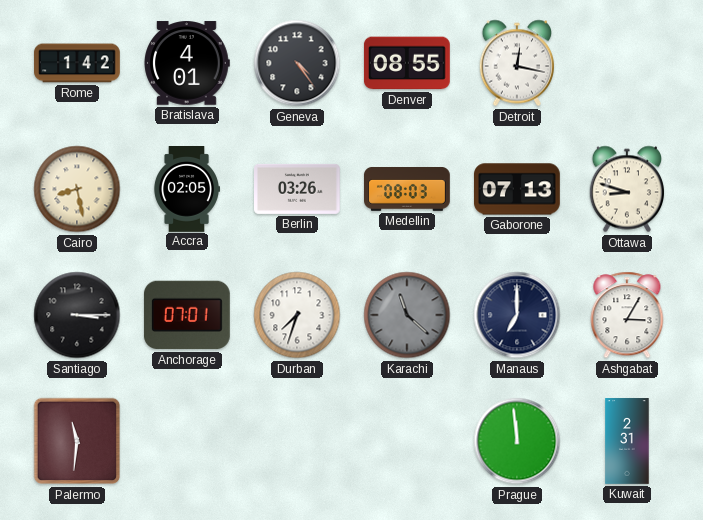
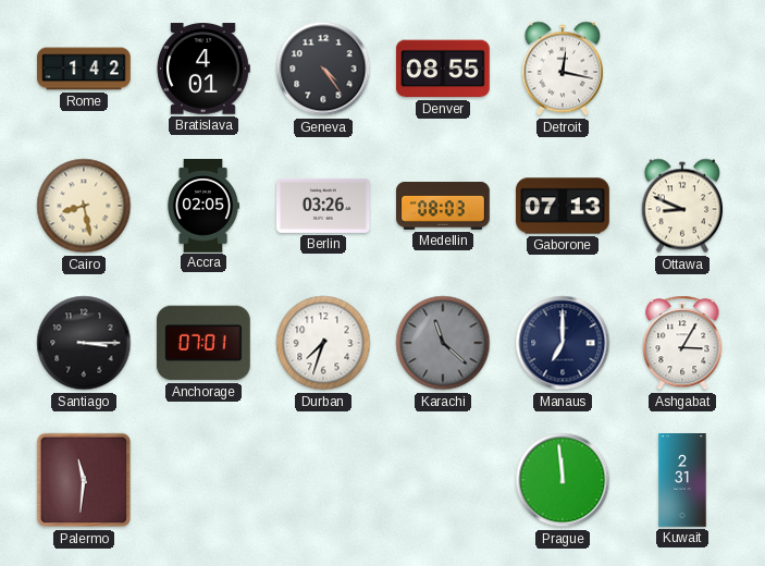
Ottawa: 8:48 -> 8:49 (681, 206)
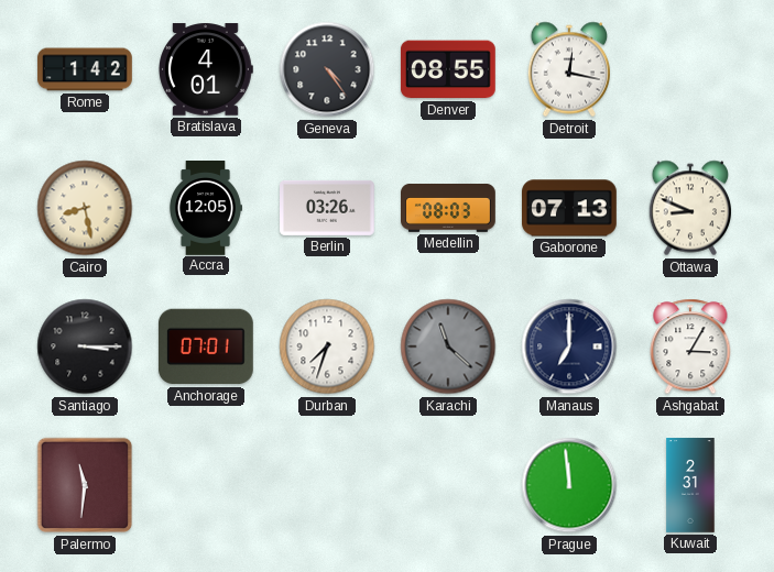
Accra: 02:05 -> 12:05 (205, 208)
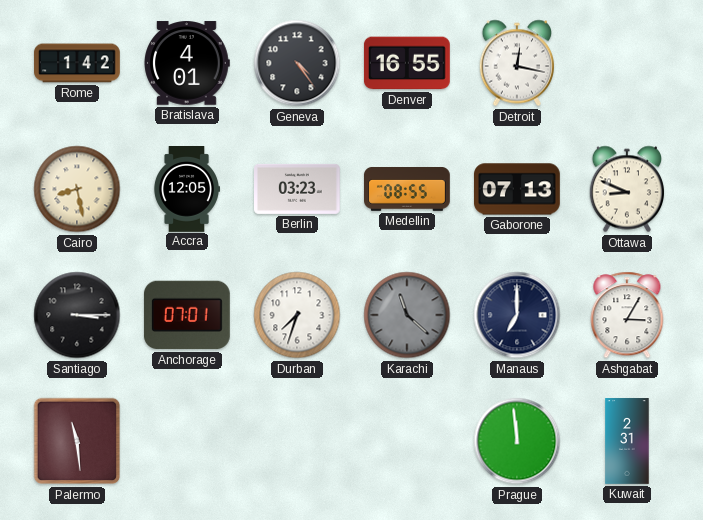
Denver: 08:55 -> 16:55 (407, 63)
Berlin: 03:26 -> 03:23 (298, 189)
Medellin: 08:03 -> 08:55 (408, 190)
Palermo: 11:31 -> 11:29 (77, 441)
